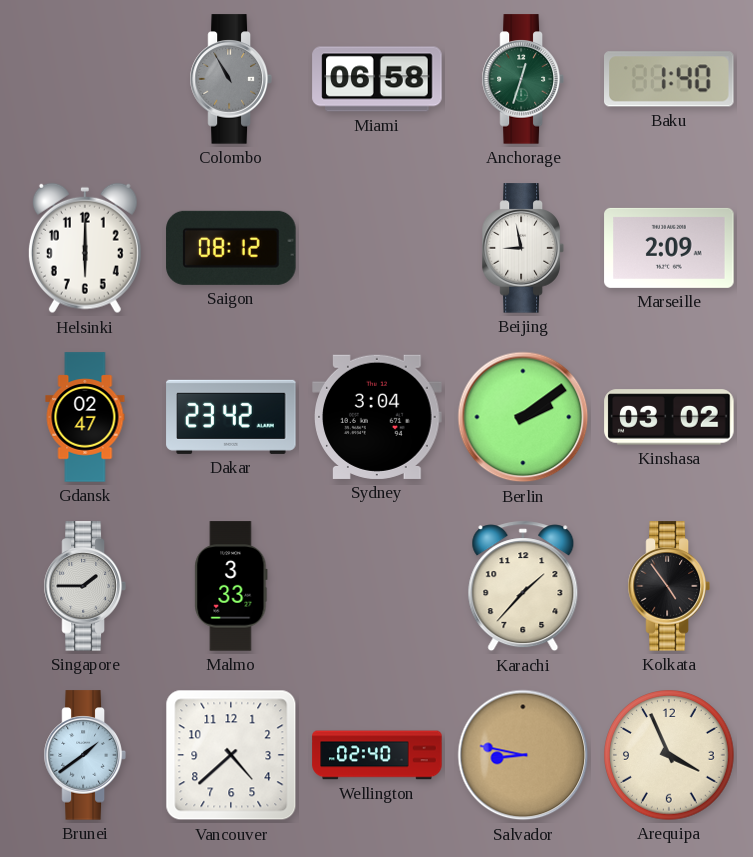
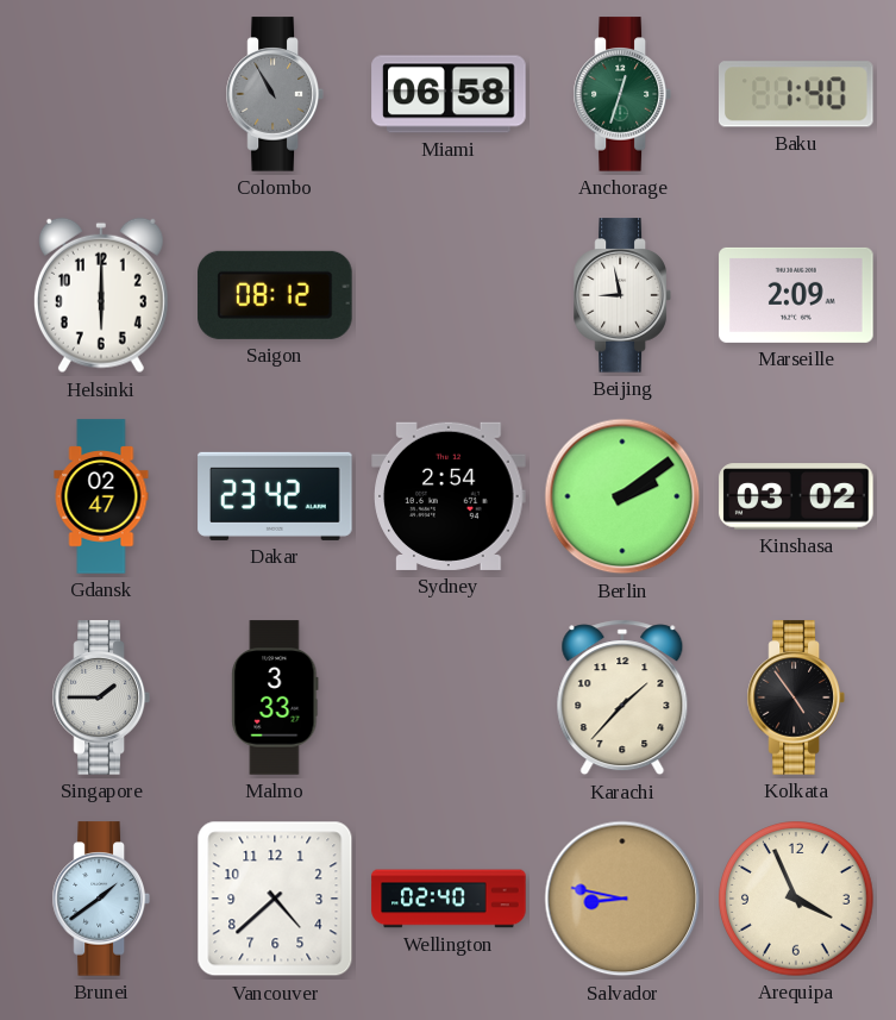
Sydney: 3:04 -> 2:54 (449, 496)
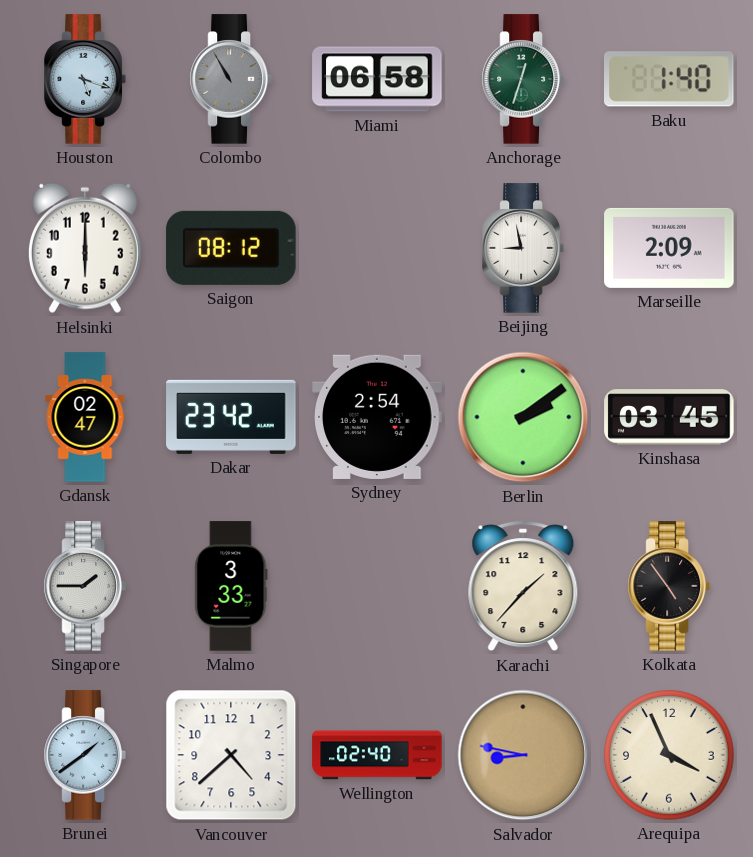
Houston: none -> 5:18 (85, 79)
Kinshasa: 03:02 -> 03:45 (669, 417)
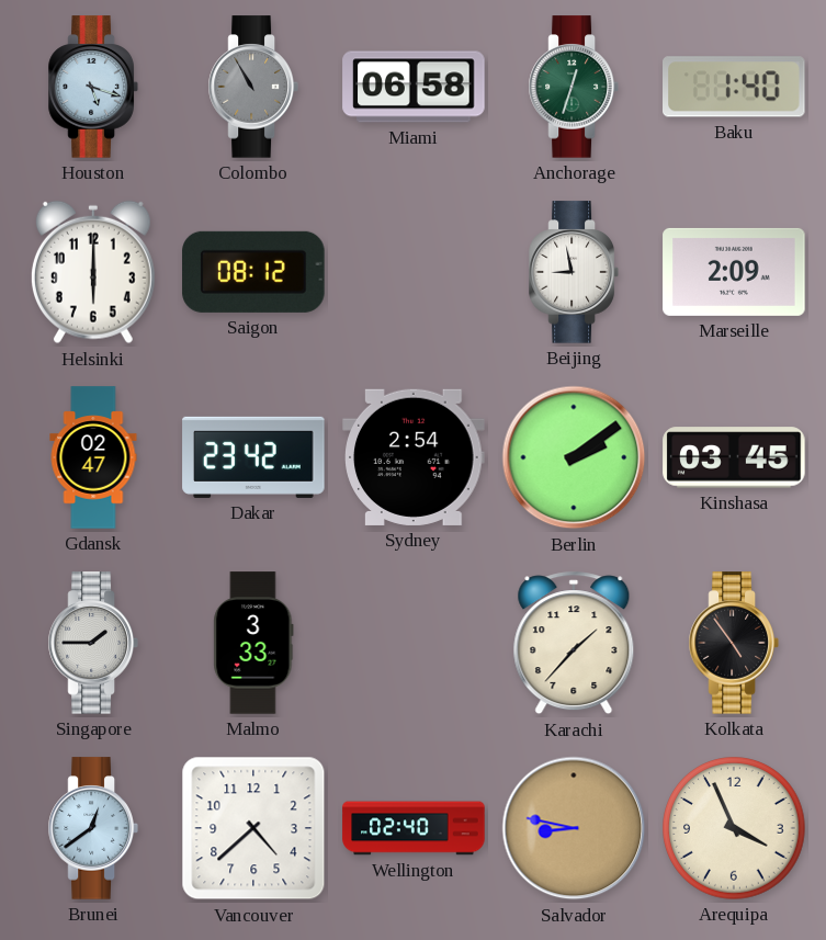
Brunei: 1:39 -> 12:39 (93, 828)
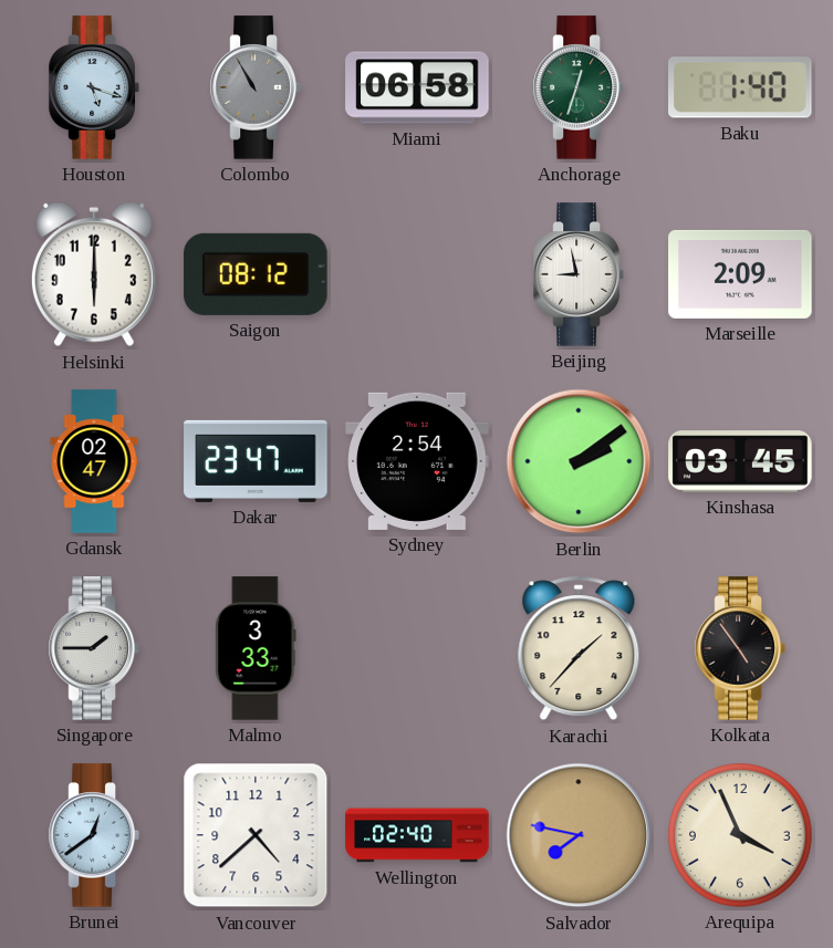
Dakar: 23:42 -> 23:47 (256, 461)
Salvador: 8:47 -> 7:47 (579, 835)
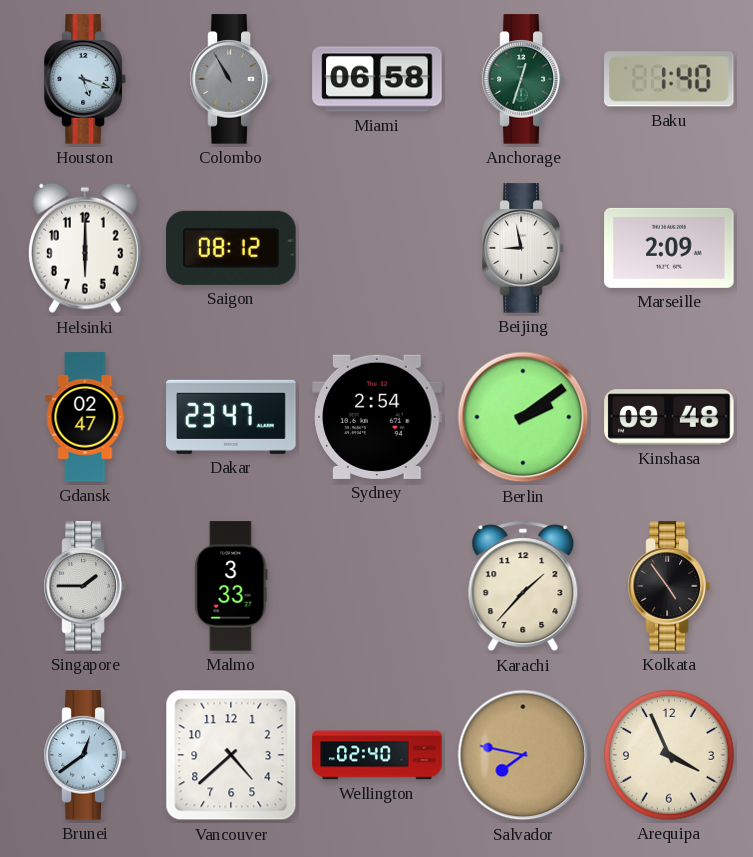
Kinshasa: 03:45 -> 09:48 (669, 417)
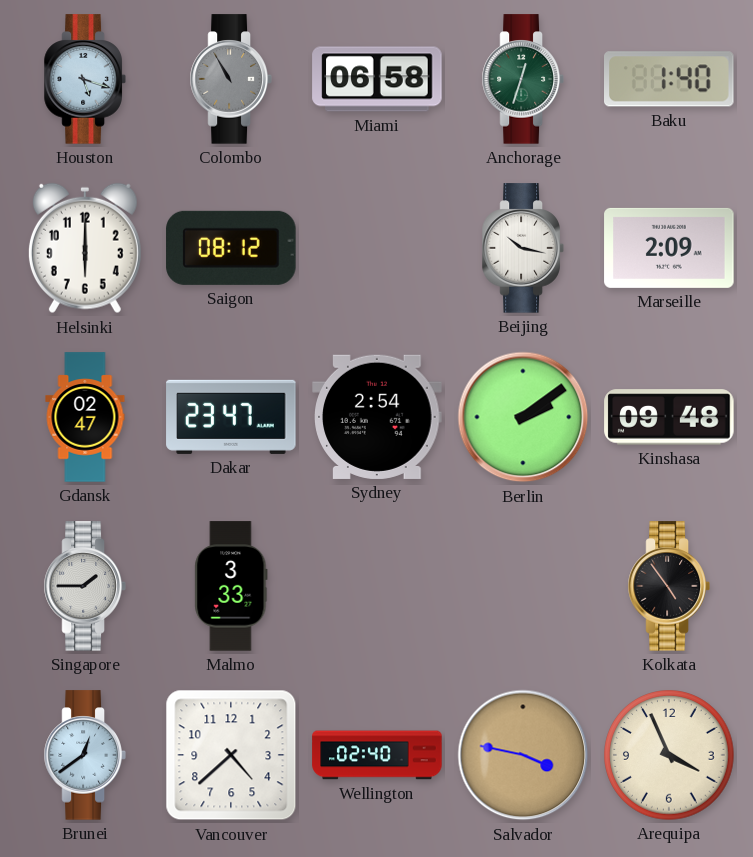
Beijing: 8:58 -> 10:17 (523, 248)
Karachi: 1:37 -> none (523, 586)
Salvador: 7:47 -> 3:47 (523, 755)
